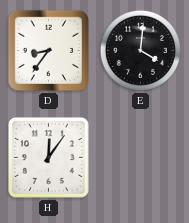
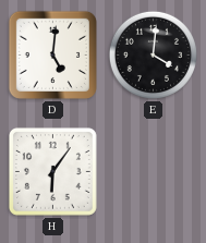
D: 8:36 -> 5:01 (52, 54)
H: 12:06 -> 6:06 (52, 171)
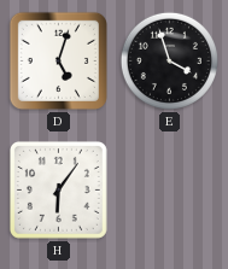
D: 5:01 -> 5:03 (58, 60)
E: 4:01 -> 3:57 (169, 60)
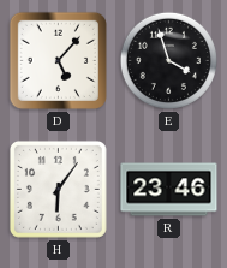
D: 5:03 -> 5:07 (58, 60)
R: none -> 23:46 (169, 190)
